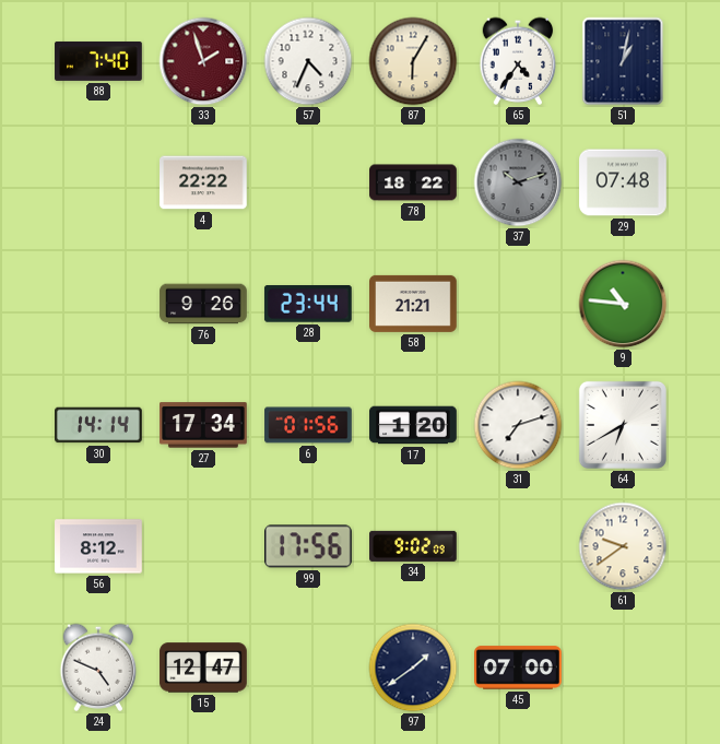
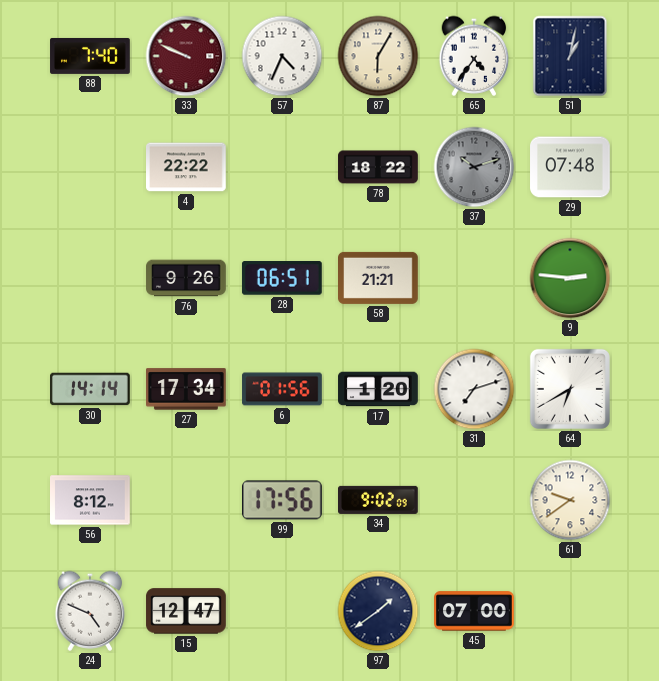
33: 1:57 -> 9:49 (186, 56)
28: 23:44 -> 06:51 (282, 279)
9: 10:46 -> 2:46 (570, 278)
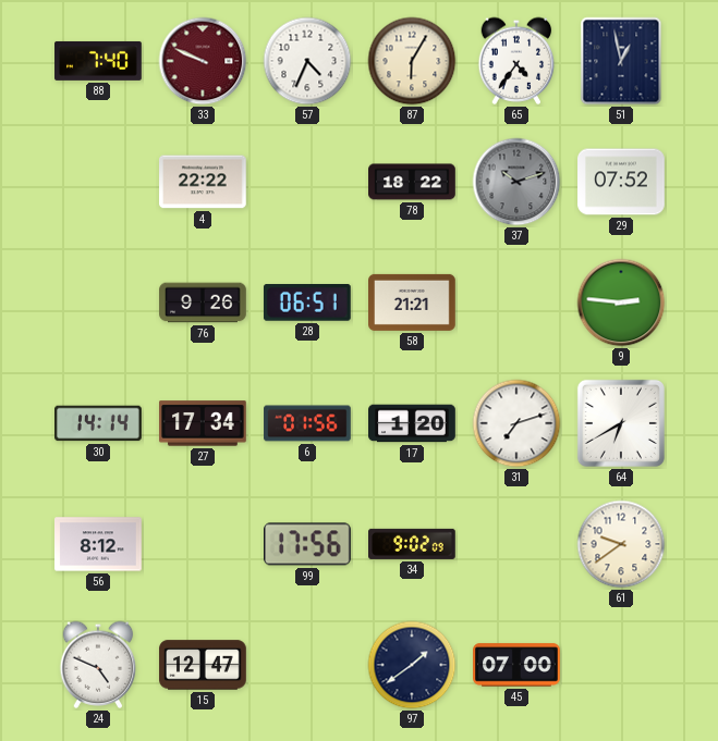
51: 1:02 -> 12:58 (621, 61)
29: 07:48 -> 07:52 (621, 182)
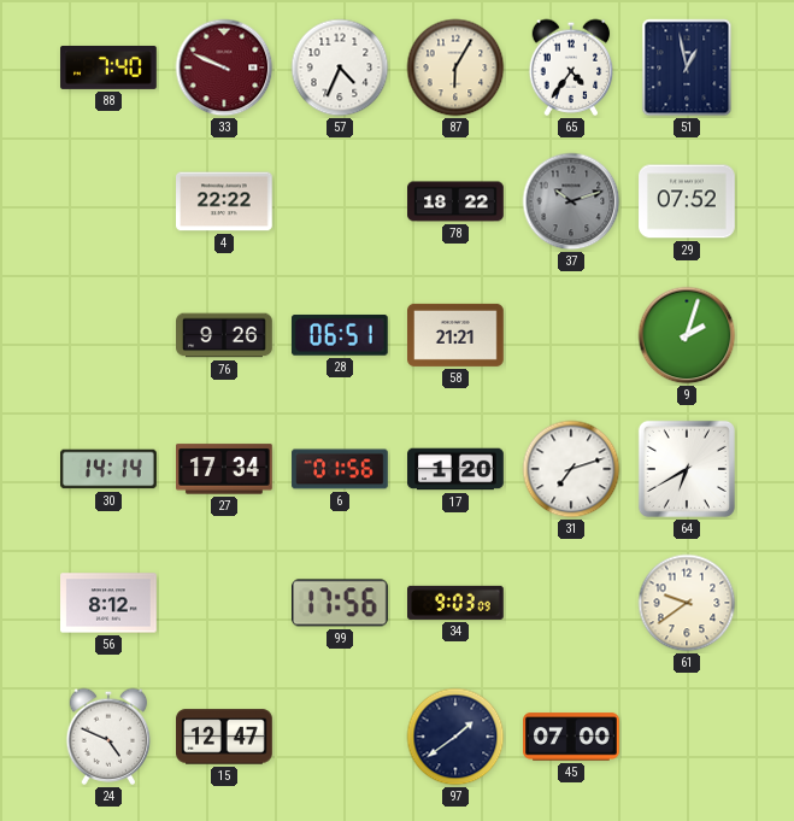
9: 2:46 -> 2:03 (687, 335)
34: 9:02 -> 9:03 (457, 603)
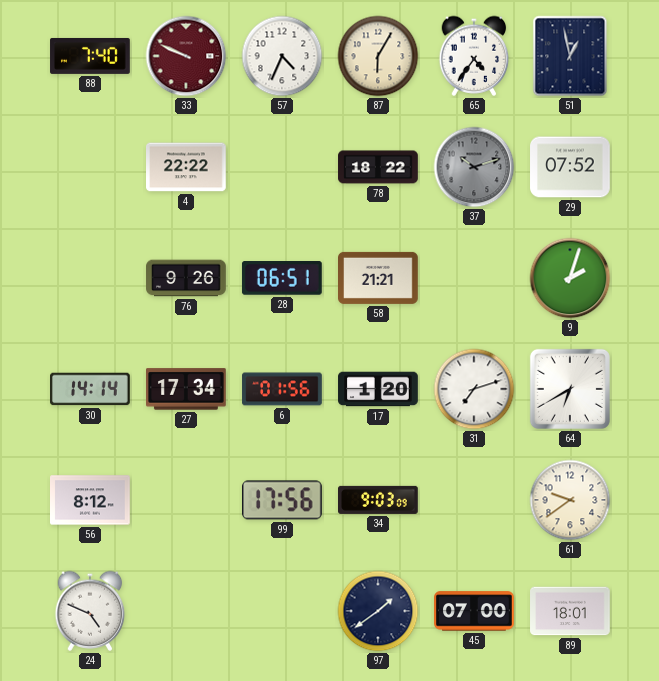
15: 12:47 -> none (224, 737)
89: none -> 18:01 (570, 611)
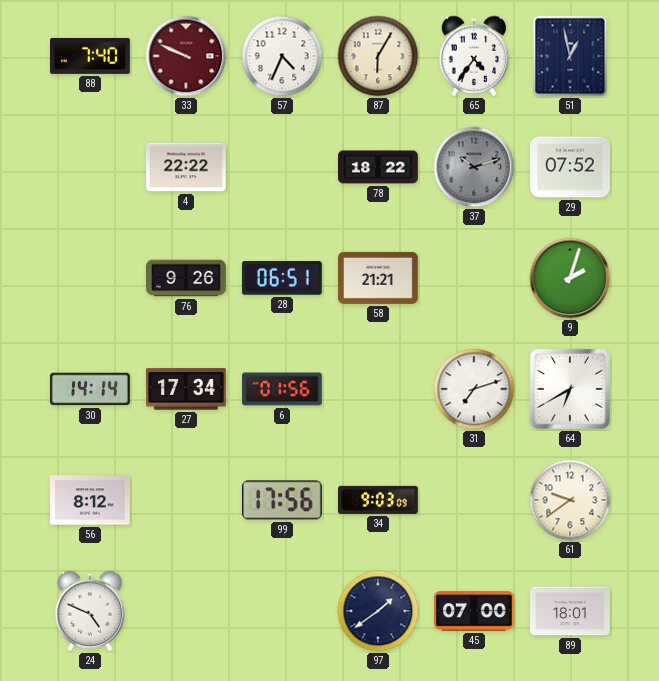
17: 1:20 -> none (378, 389)
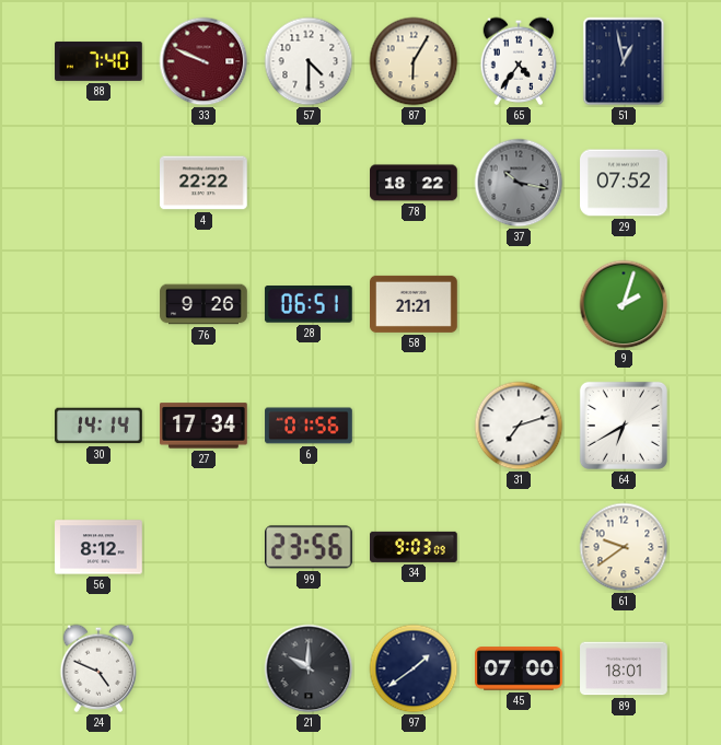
57: 4:34 -> 4:30 (309, 61)
37: 10:12 -> 10:17 (519, 183)
99: 17:56 -> 23:56 (310, 547)
21: none -> 10:00 (309, 668)
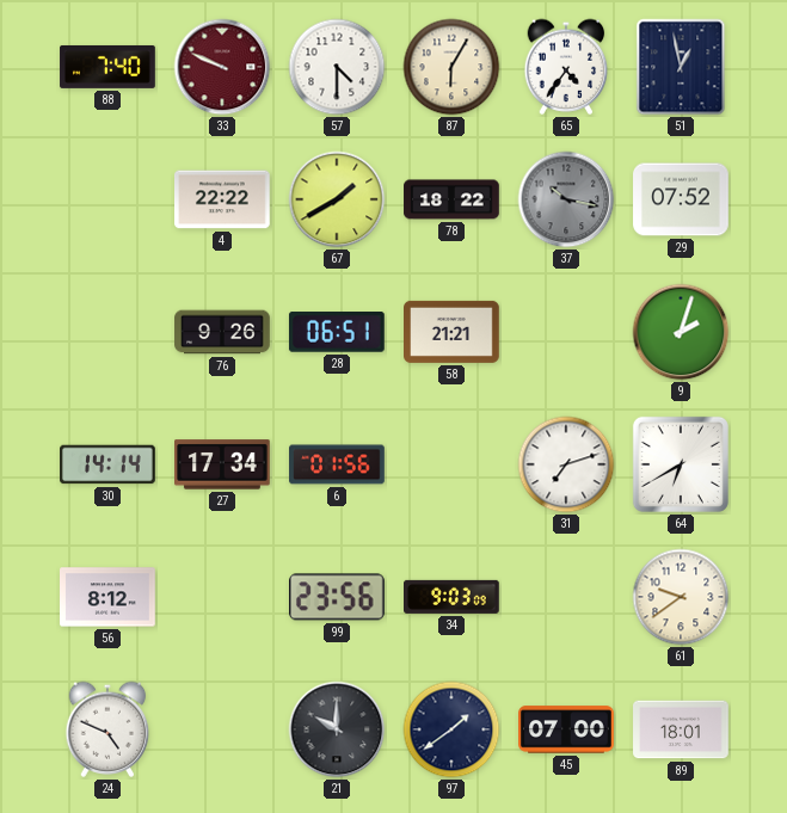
67: none -> 1:40 (337, 199)
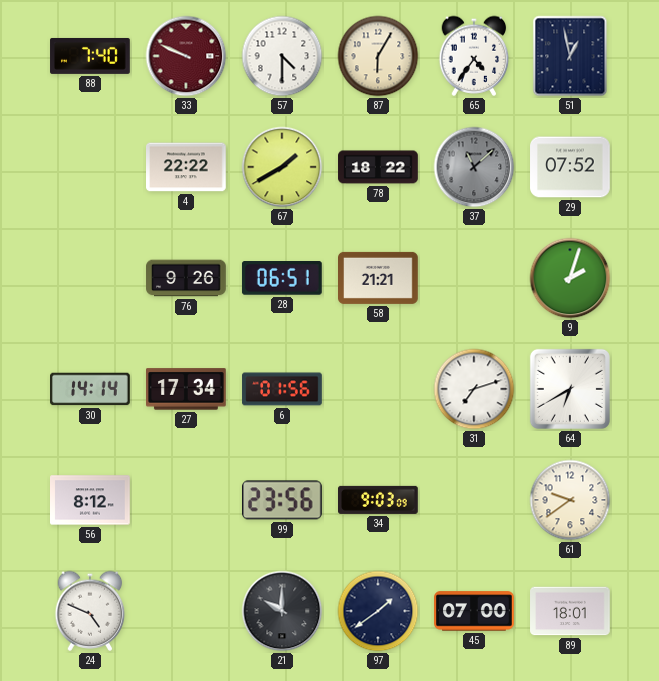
37: 10:17 -> 11:08 (474, 167)
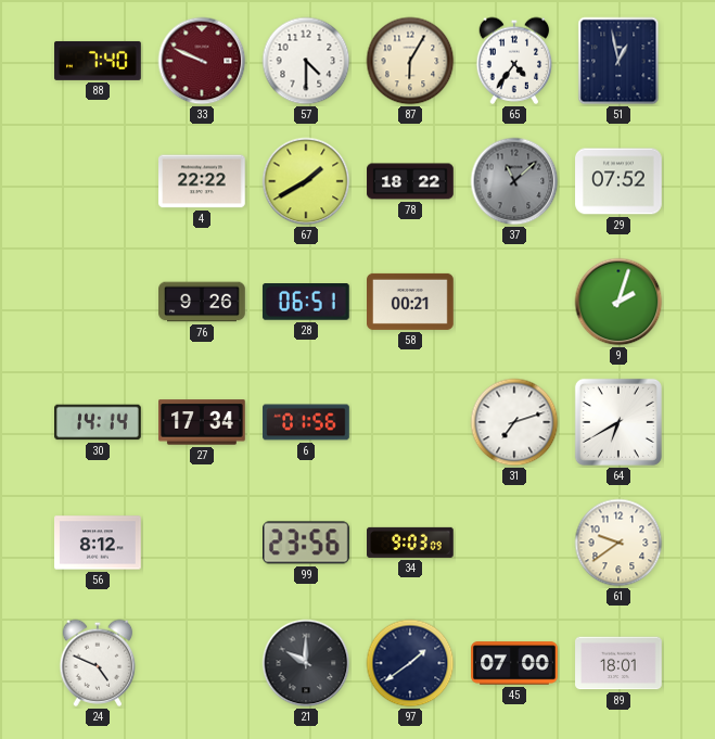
58: 21:21 -> 00:21 (411, 302)
